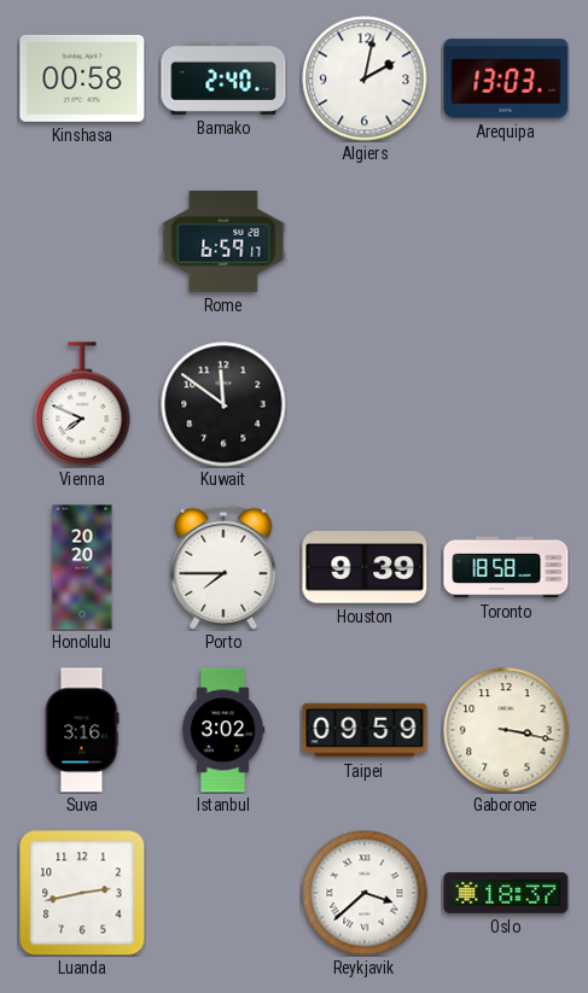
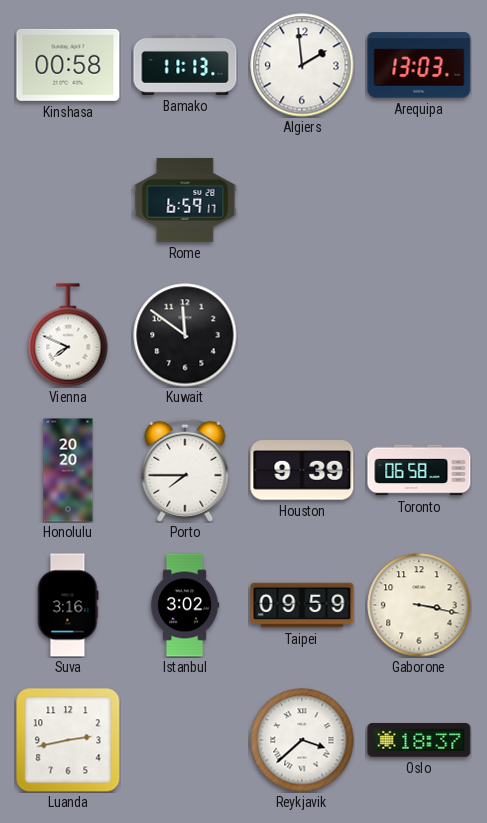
Bamako: 2:40 -> 11:13 (185, 65)
Algiers: 2:02 -> 1:59 (302, 65)
Toronto: 18:58 -> 06:58 (419, 470)
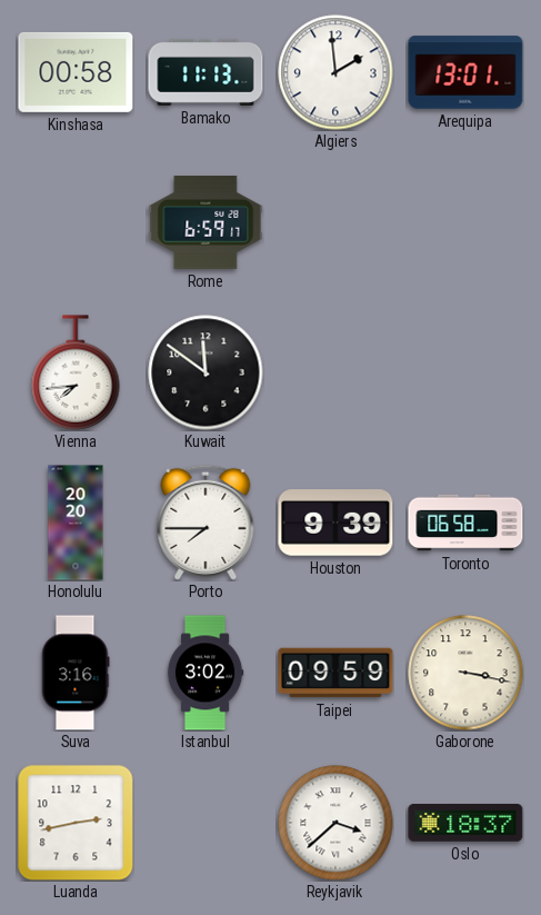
Arequipa: 13:03 -> 13:01 (465, 72)
Vienna: 7:49 -> 7:44 (76, 372)
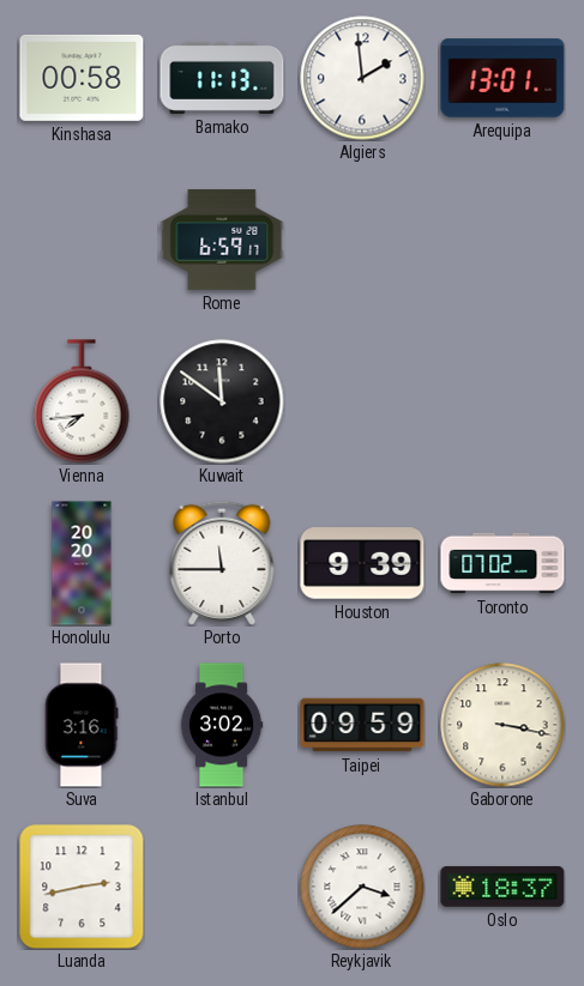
Porto: 7:45 -> 11:45 (222, 563)
Toronto: 06:58 -> 07:02 (502, 563)
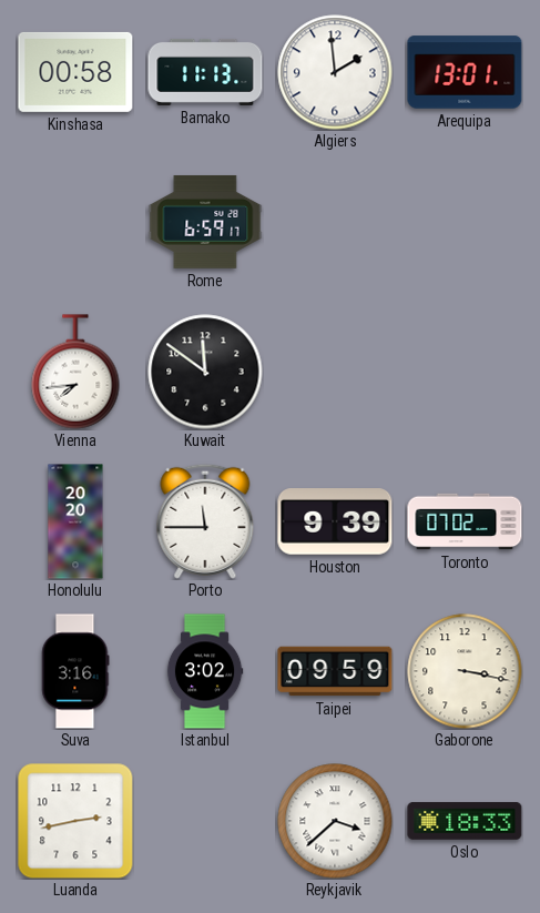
Oslo: 18:37 -> 18:33 (465, 821)
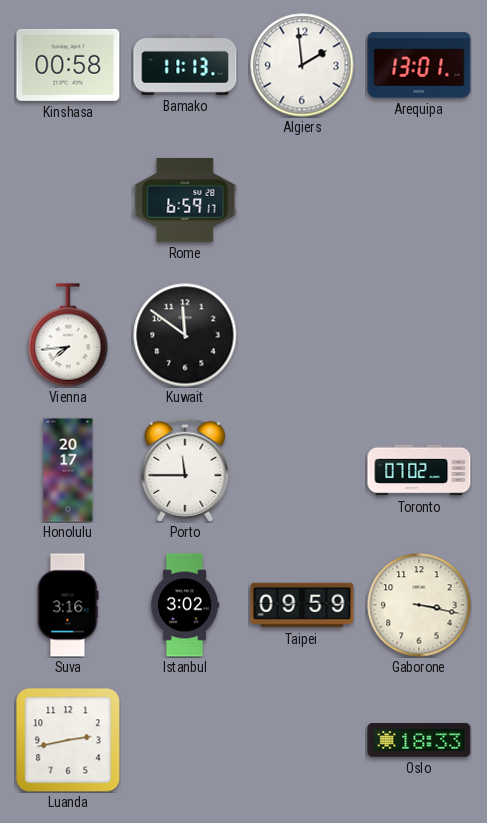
Honolulu: 20:20 -> 20:17 (68, 470)
Houston: 9:39 -> none (335, 521)
Reykjavik: 3:38 -> none (335, 821)
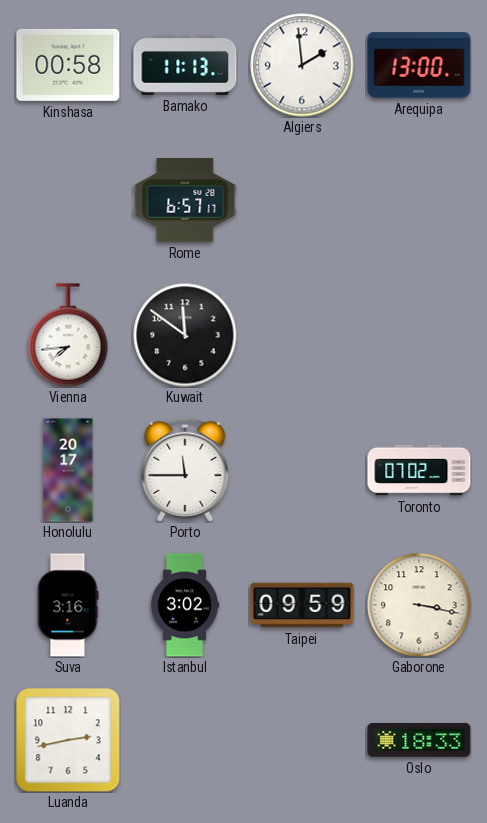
Arequipa: 13:01 -> 13:00 (419, 65)
Rome: 6:59 -> 6:57 (185, 200)
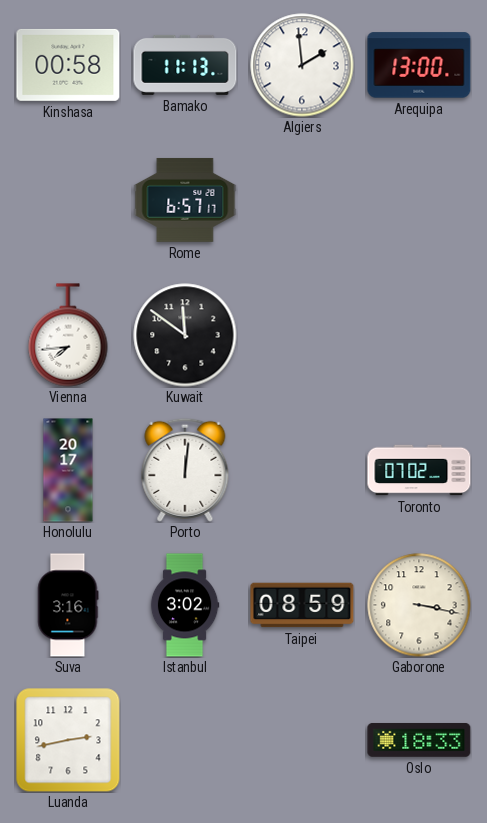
Porto: 11:45 -> 12:01 (185, 470)
Taipei: 09:59 -> 08:59 (302, 605)
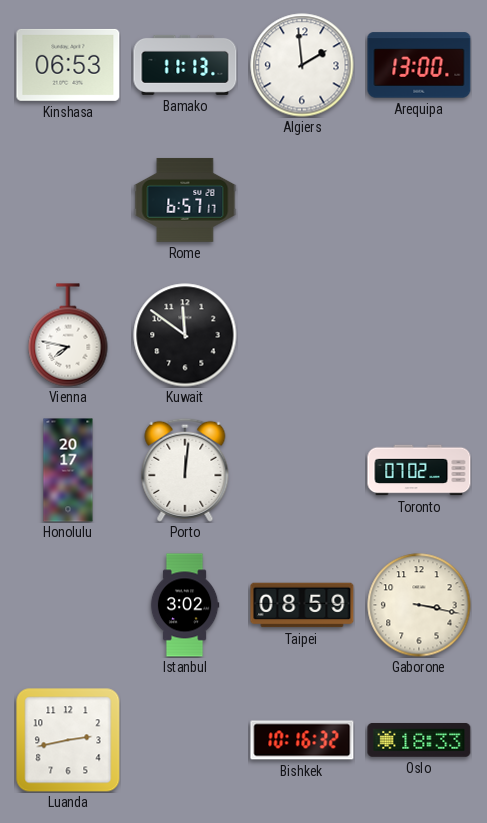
Kinshasa: 00:58 -> 06:53 (68, 65)
Vienna: 7:44 -> 7:47 (68, 335)
Suva: 3:16 -> none (68, 605)
Bishkek: none -> 10:16 (302, 740)
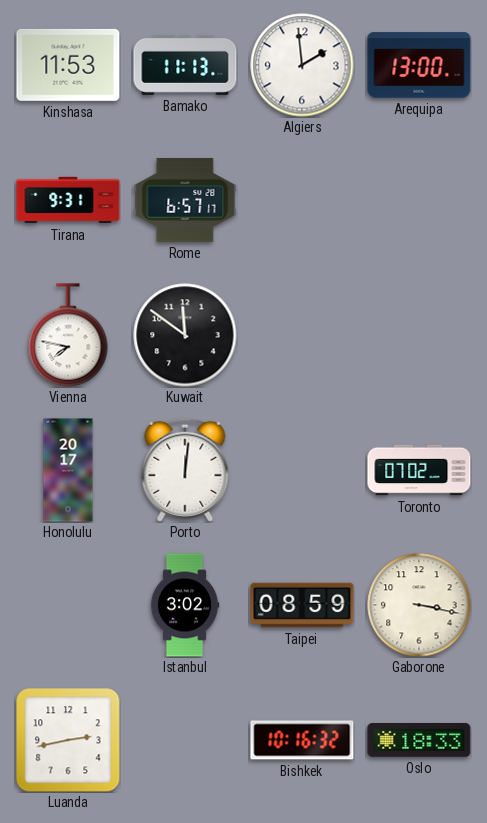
Kinshasa: 06:53 -> 11:53 (68, 65)
Tirana: none -> 9:31 (68, 200)
